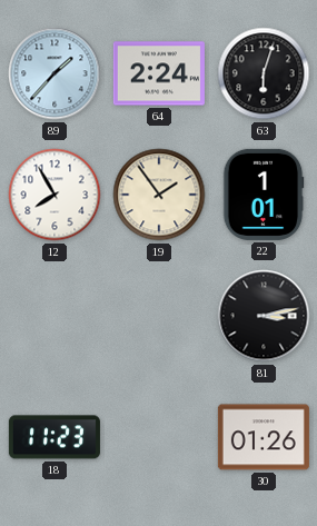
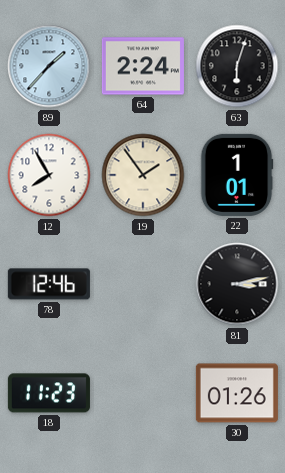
78: none -> 12:46 (49, 284)
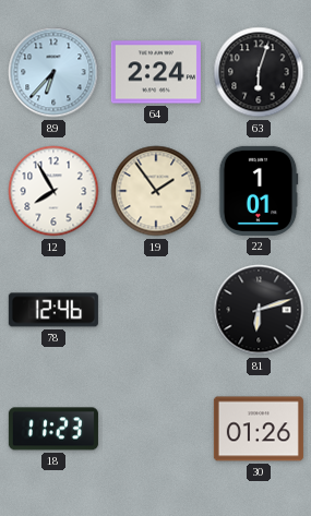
89: 1:37 -> 6:37 (53, 72)
81: 3:13 -> 6:12 (259, 310)
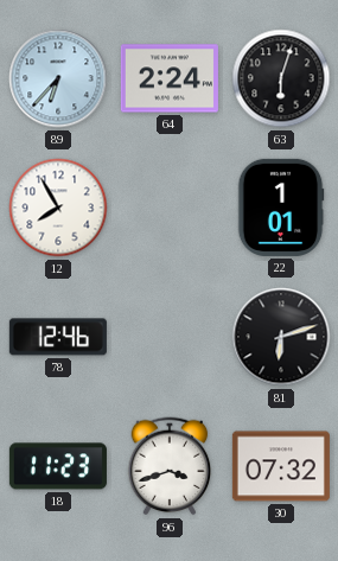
19: 1:54 -> none (156, 191)
96: none -> 3:42 (170, 466)
30: 01:26 -> 07:32 (281, 466)
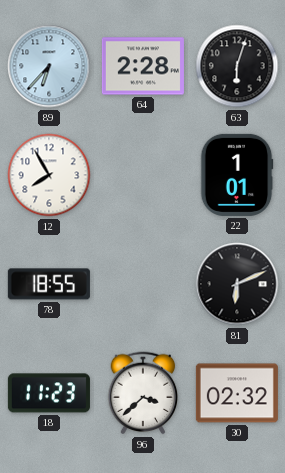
64: 2:24 -> 2:28 (143, 66)
78: 12:46 -> 18:55 (49, 284)
81: 6:12 -> 6:11 (237, 284)
96: 3:42 -> 3:38 (143, 393)
30: 07:32 -> 02:32 (237, 393)
